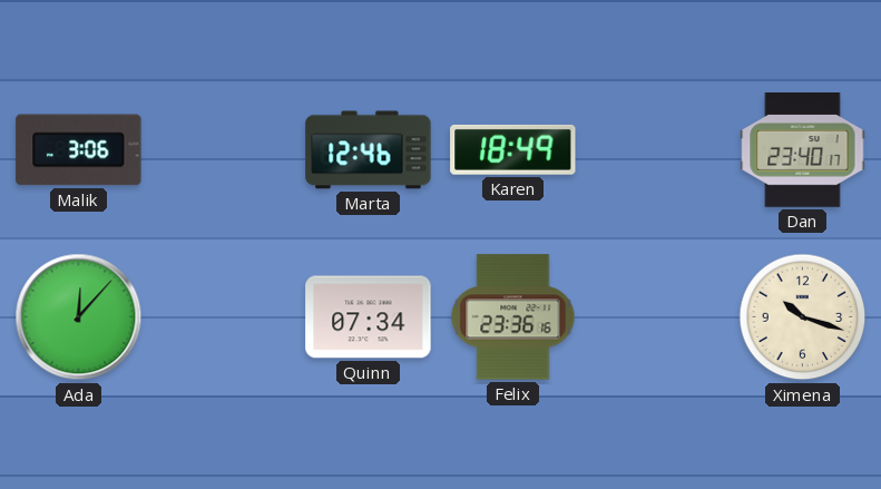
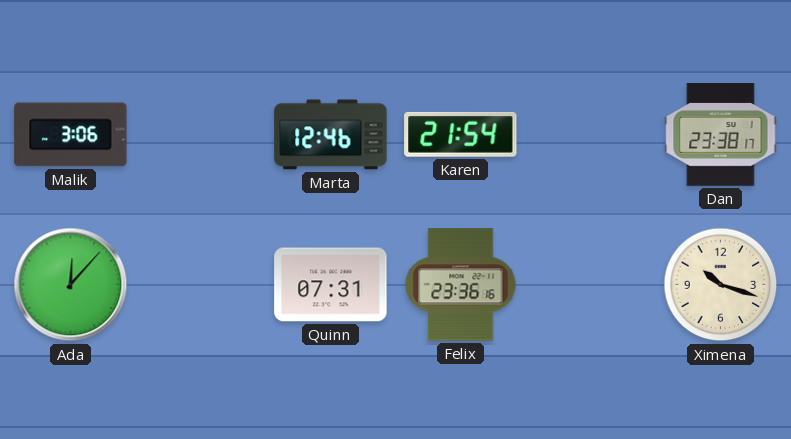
Karen: 18:49 -> 21:54 (461, 134)
Dan: 23:40 -> 23:38 (721, 135)
Quinn: 07:34 -> 07:31 (331, 285)
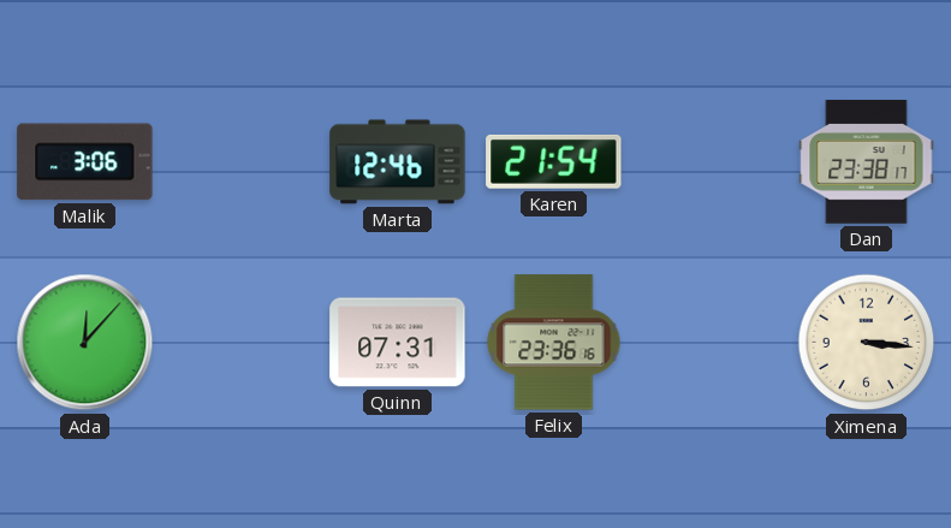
Ximena: 10:18 -> 3:16 (867, 343)
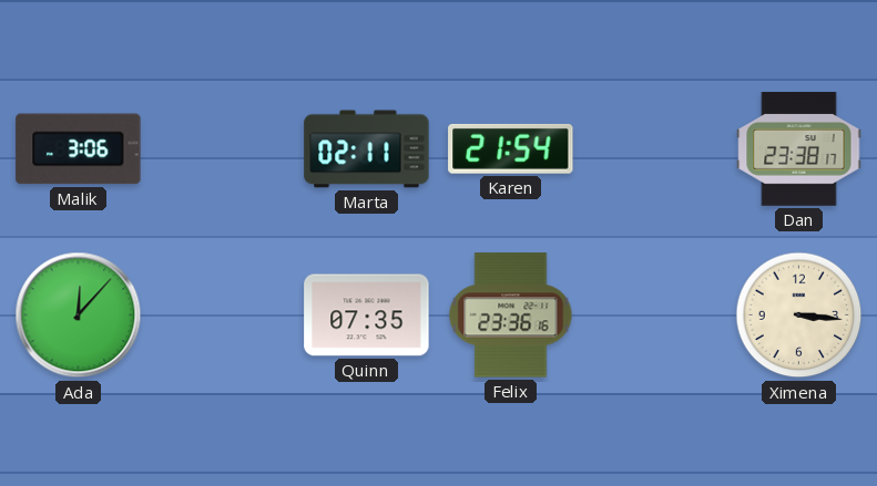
Marta: 12:46 -> 02:11 (367, 149)
Quinn: 07:31 -> 07:35 (367, 316)
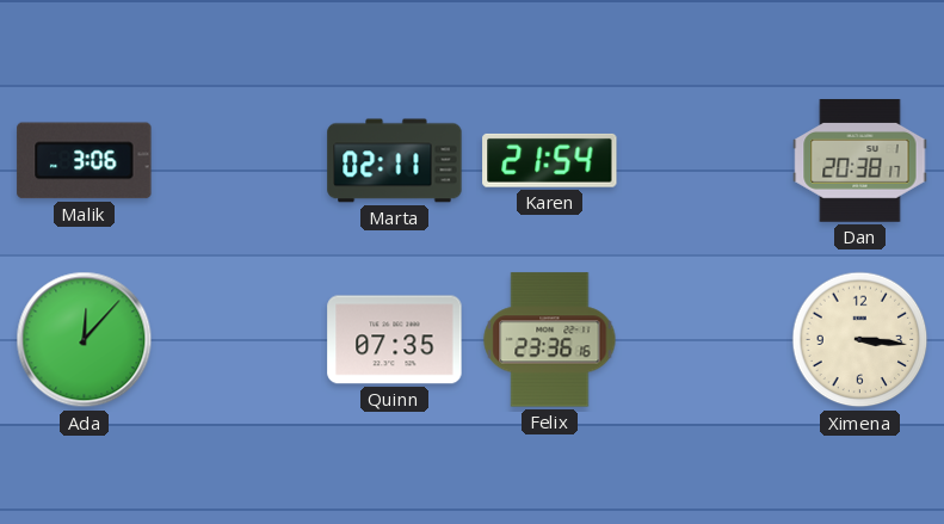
Dan: 23:38 -> 20:38 (860, 161)
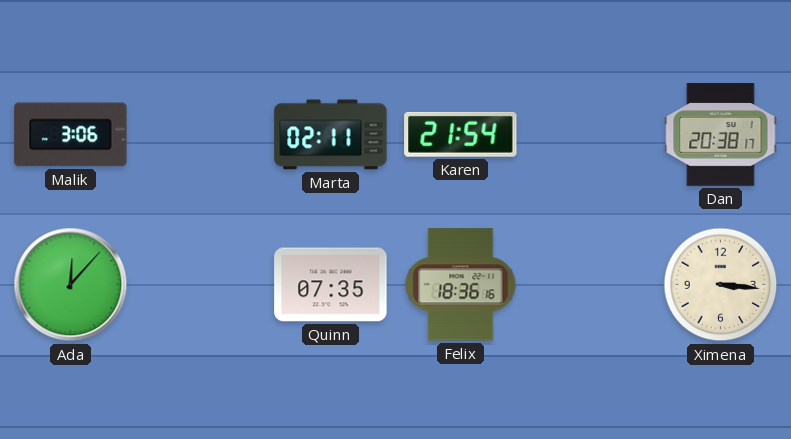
Felix: 23:36 -> 18:36 (461, 285)
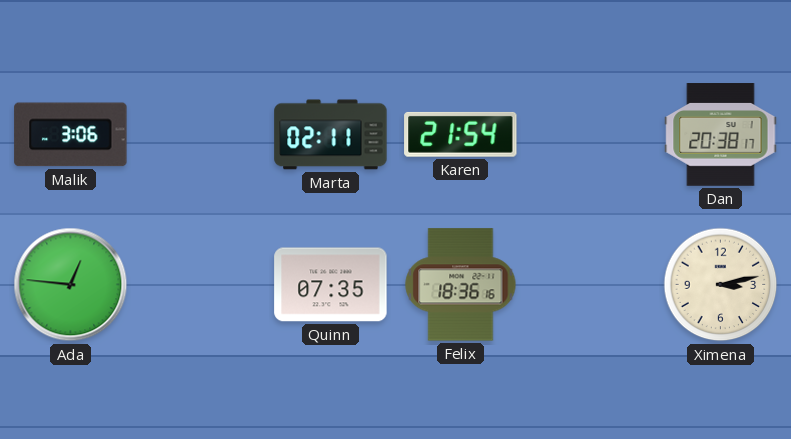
Ada: 12:07 -> 12:46 (71, 285)
Ximena: 3:16 -> 3:13 (721, 285)
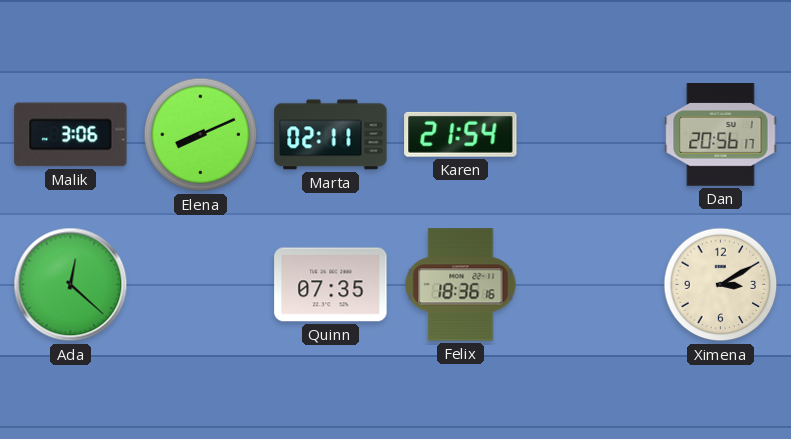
Elena: none -> 8:11 (201, 135)
Dan: 20:38 -> 20:56 (721, 135)
Ada: 12:46 -> 12:22 (71, 285)
Ximena: 3:13 -> 3:10 (721, 285)
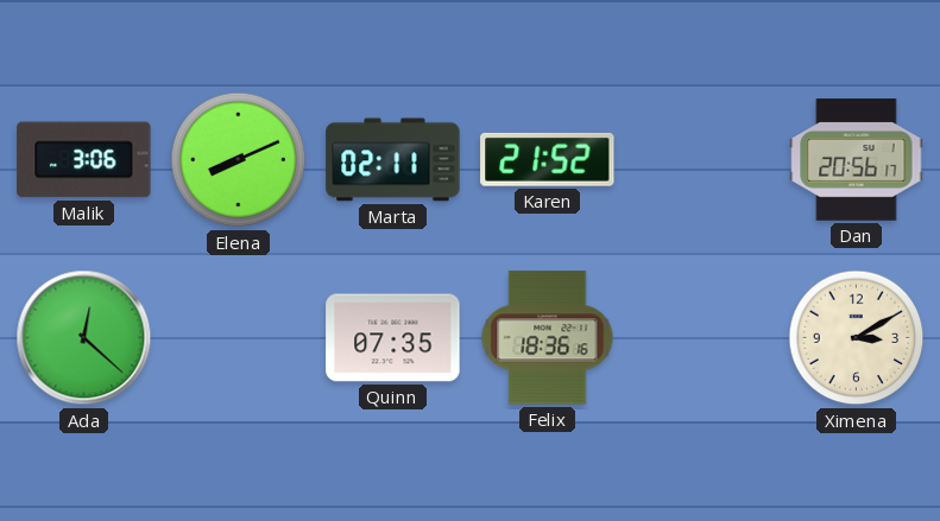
Karen: 21:54 -> 21:52 (548, 159)
